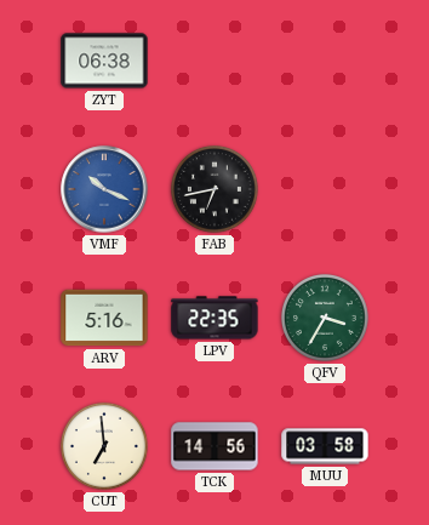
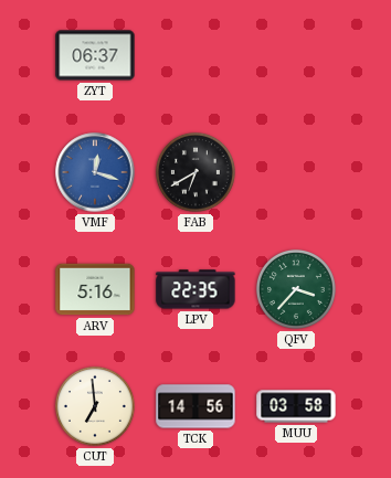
ZYT: 06:38 -> 06:37 (95, 55)
VMF: 10:19 -> 12:18 (95, 172)
FAB: 6:43 -> 6:40 (196, 172)
QFV: 3:35 -> 3:37 (296, 289)
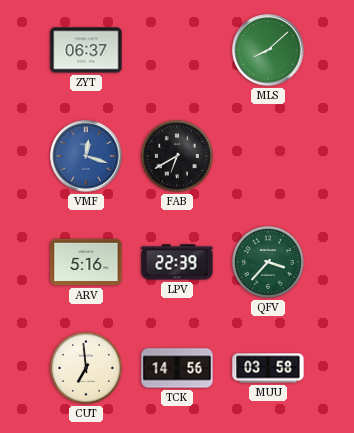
MLS: none -> 8:08 (268, 50)
LPV: 22:35 -> 22:39 (177, 262)
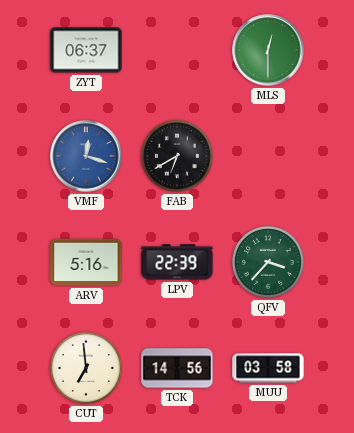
MLS: 8:08 -> 12:30 (268, 50)
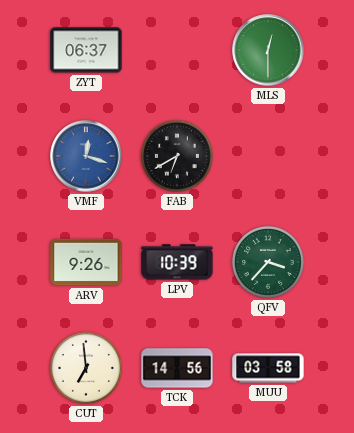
ARV: 5:16 -> 9:26 (86, 262)
LPV: 22:39 -> 10:39 (177, 262)
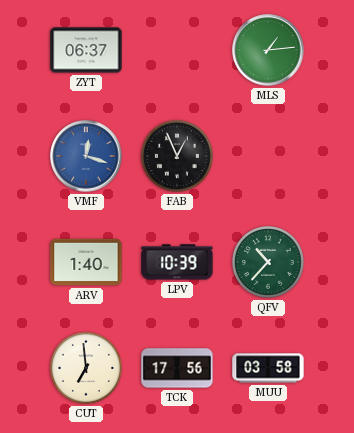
MLS: 12:30 -> 1:14 (268, 50)
FAB: 6:40 -> 12:56 (177, 156)
ARV: 9:26 -> 1:40 (86, 262)
QFV: 3:37 -> 10:37 (268, 262)
TCK: 14:56 -> 17:56 (177, 368)
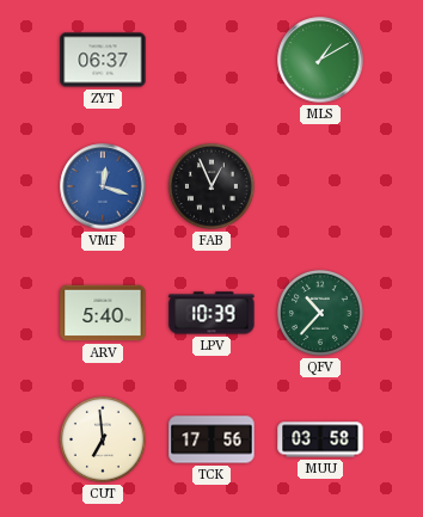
MLS: 1:14 -> 1:10 (320, 60)
ARV: 1:40 -> 5:40 (103, 313)
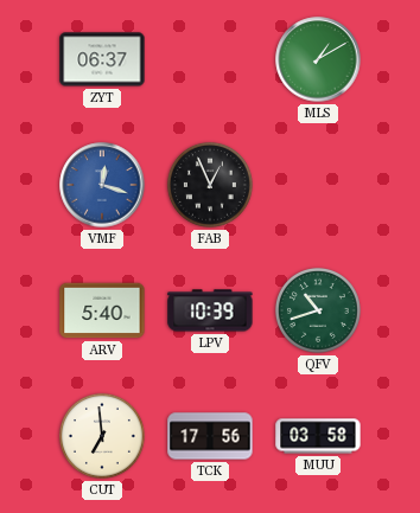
QFV: 10:37 -> 10:42 (318, 310)
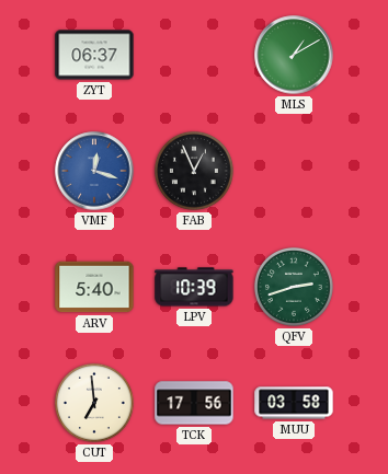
QFV: 10:42 -> 2:42 (294, 287)
